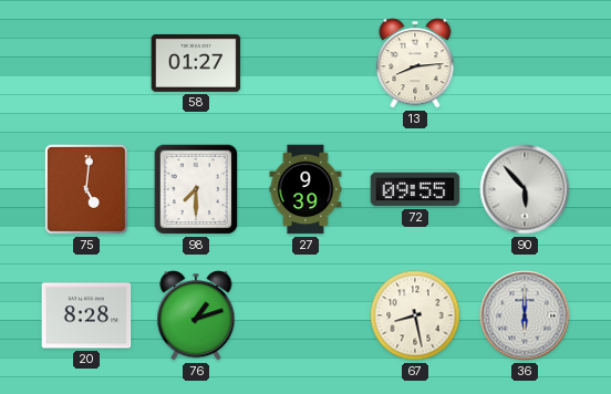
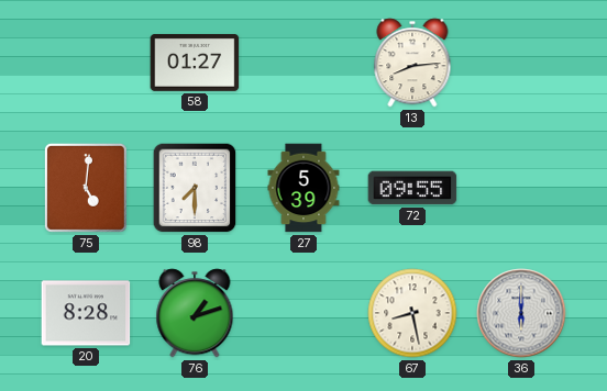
27: 9:39 -> 5:39 (304, 188)
90: 5:53 -> none (525, 189)
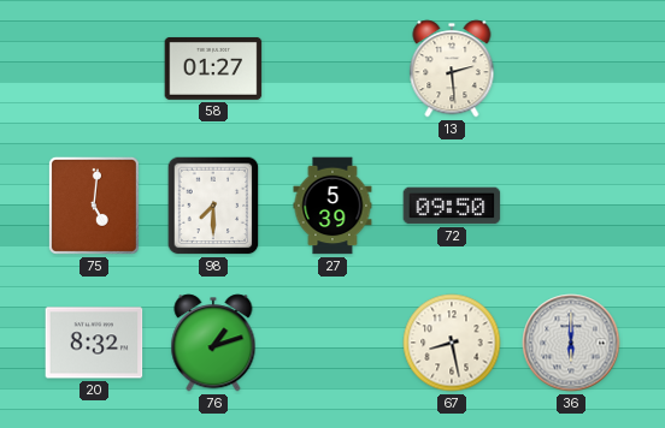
13: 8:14 -> 2:29 (452, 69)
72: 09:55 -> 09:50 (452, 206)
20: 8:28 -> 8:32 (94, 343)
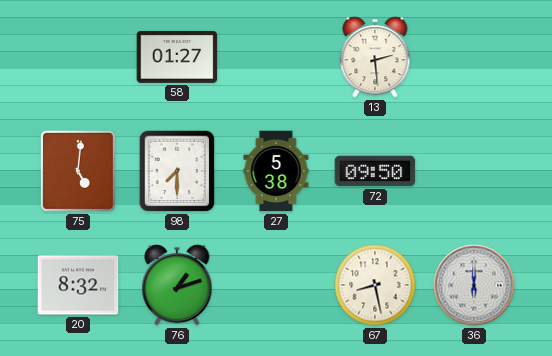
27: 5:39 -> 5:38 (276, 171)
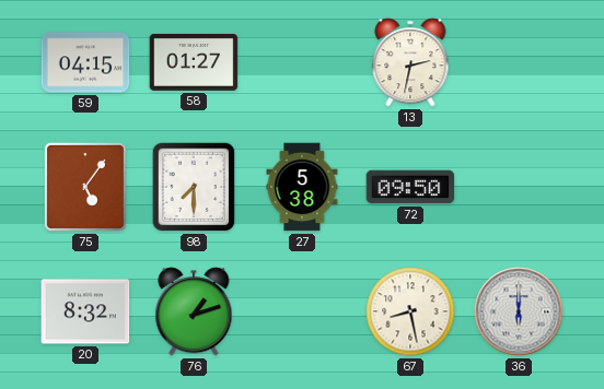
59: none -> 04:15 (85, 62)
13: 2:29 -> 2:32 (410, 62)
75: 5:01 -> 5:06 (85, 187)
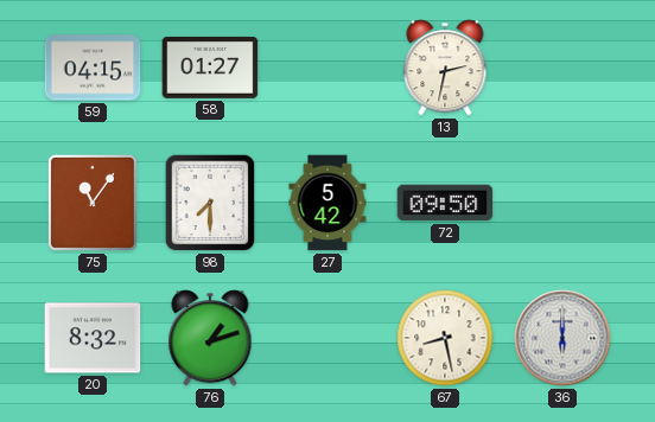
75: 5:06 -> 11:06 (93, 203)
27: 5:38 -> 5:42 (327, 203)
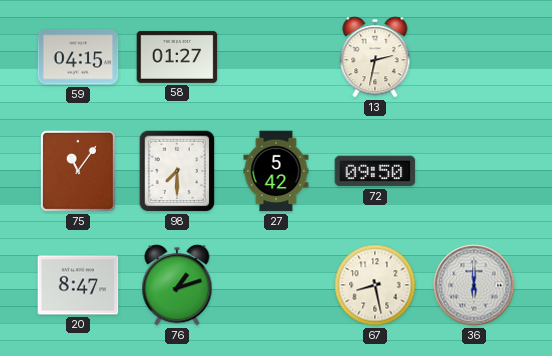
20: 8:32 -> 8:47 (78, 285)
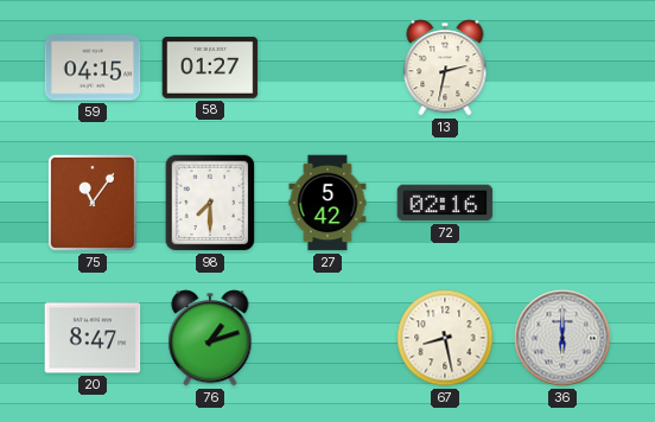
72: 09:50 -> 02:16 (445, 203)
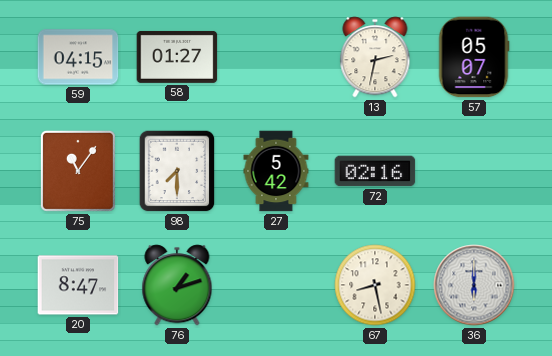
57: none -> 05:07 (474, 57)
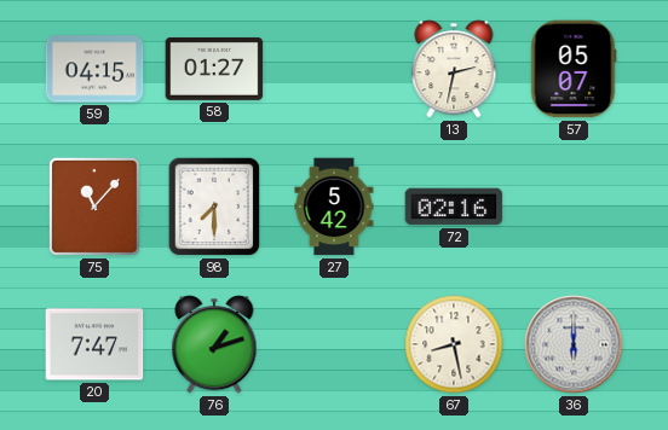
75: 11:06 -> 11:07 (94, 207)
20: 8:47 -> 7:47 (94, 344)
